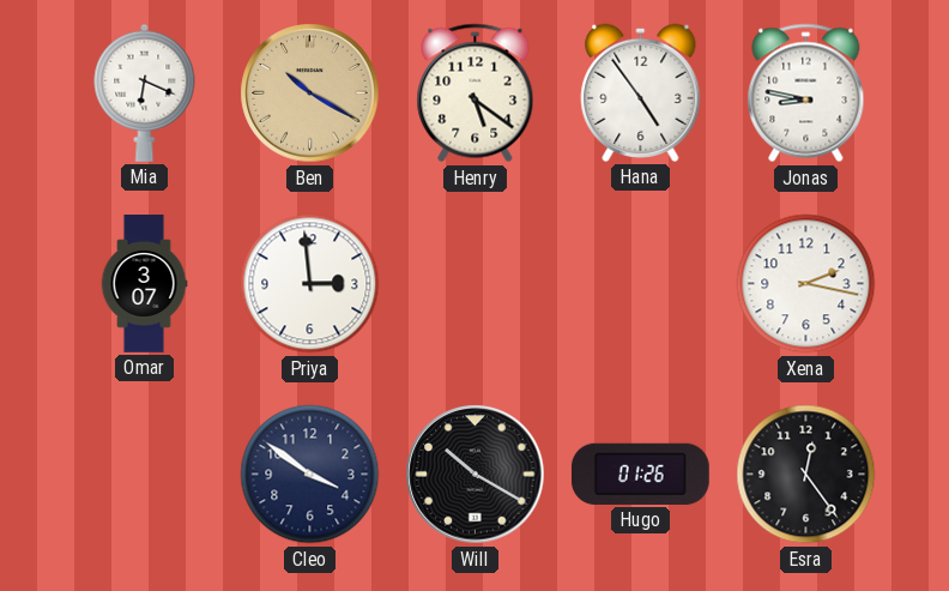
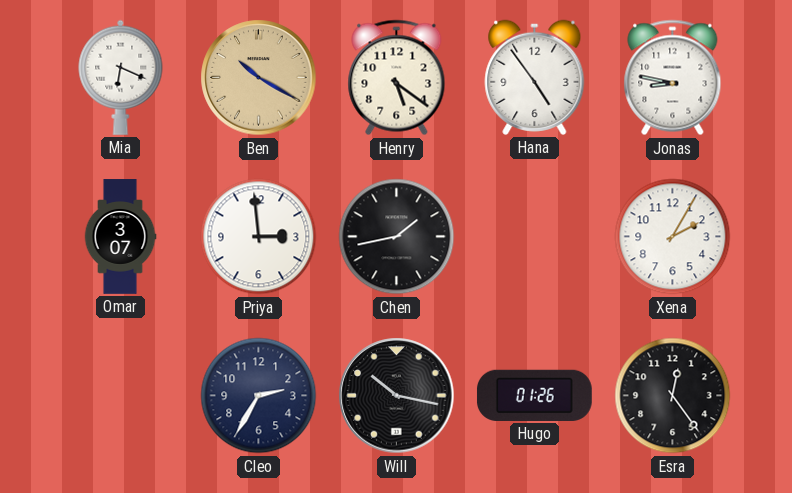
Chen: none -> 1:43 (397, 237)
Xena: 2:17 -> 2:05 (673, 237)
Cleo: 3:51 -> 2:35 (259, 396)
Will: 10:20 -> 10:17 (397, 396)
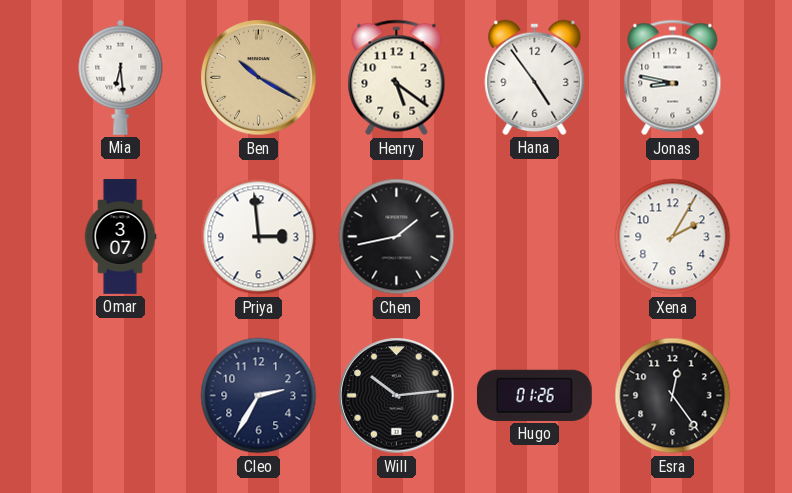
Mia: 6:19 -> 6:29 (121, 77)
Will: 10:17 -> 10:14 (397, 396)
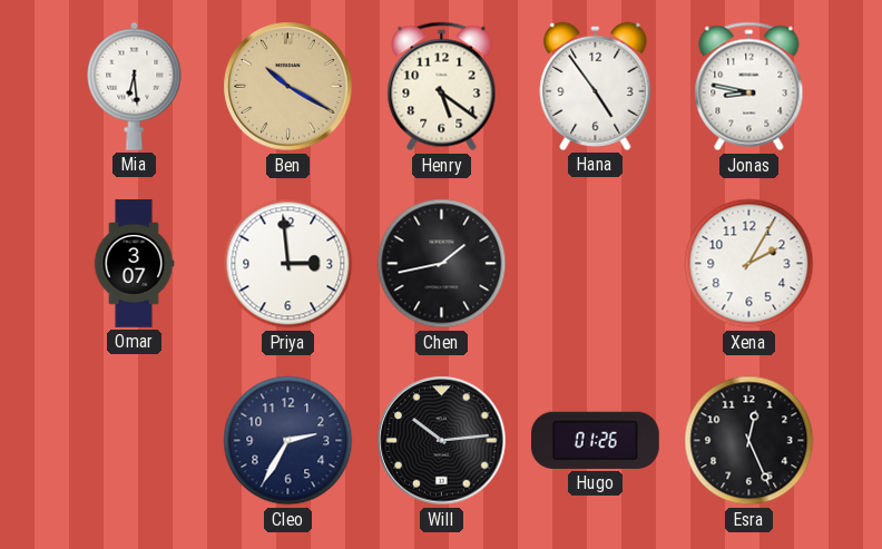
Esra: 12:24 -> 12:26 (749, 441)
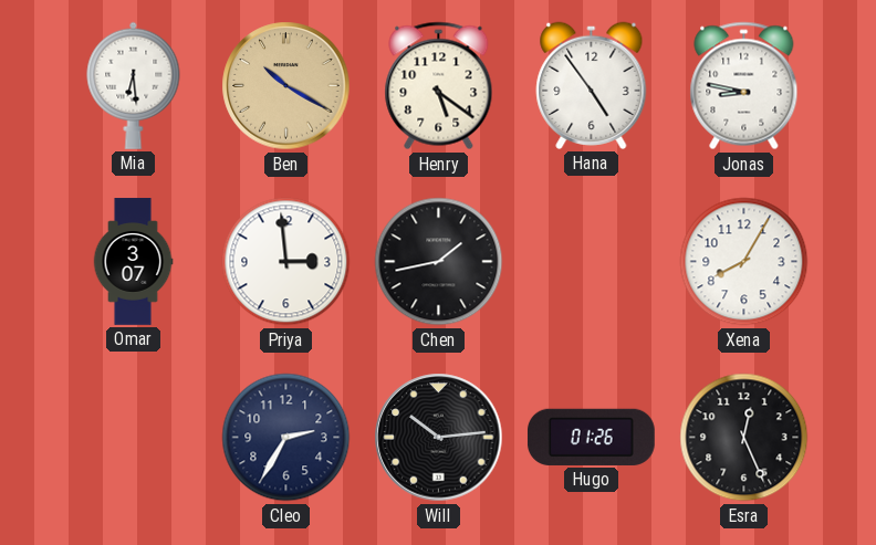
Xena: 2:05 -> 8:05 (744, 262)
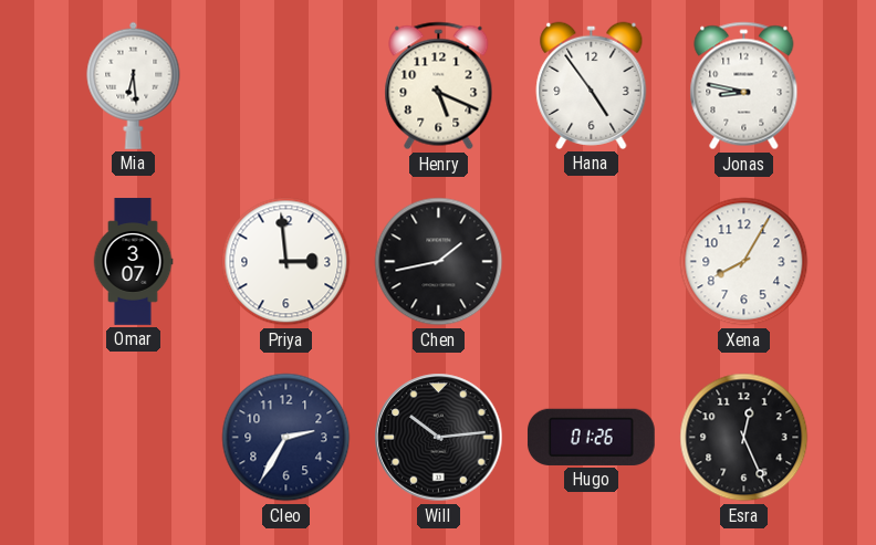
Ben: 10:20 -> none (286, 86)
Henry: 5:21 -> 5:19 (439, 86)
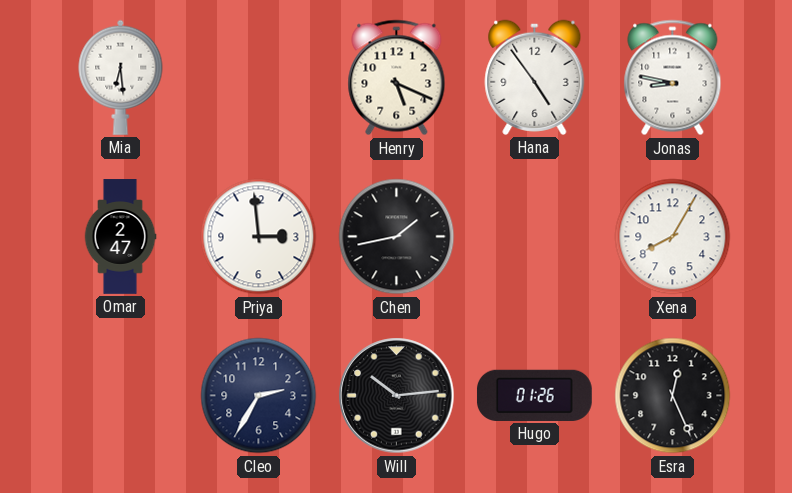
Omar: 3:07 -> 2:47 (120, 237)
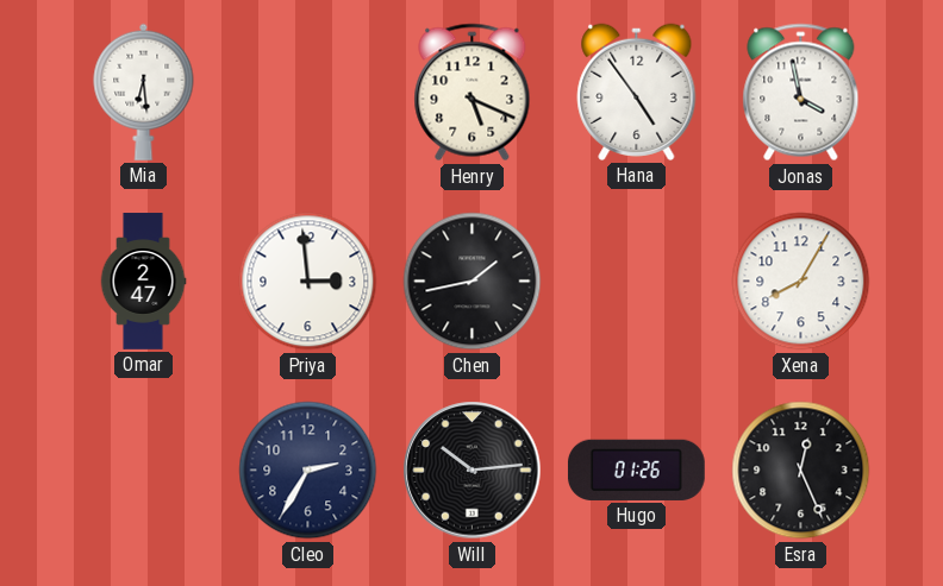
Jonas: 8:47 -> 3:58 (801, 93)
